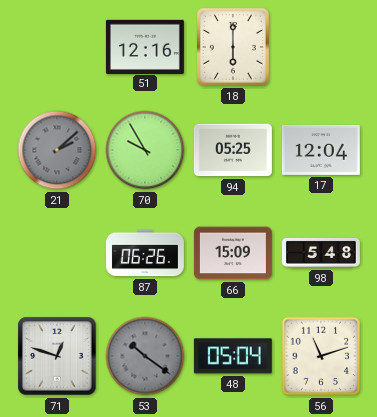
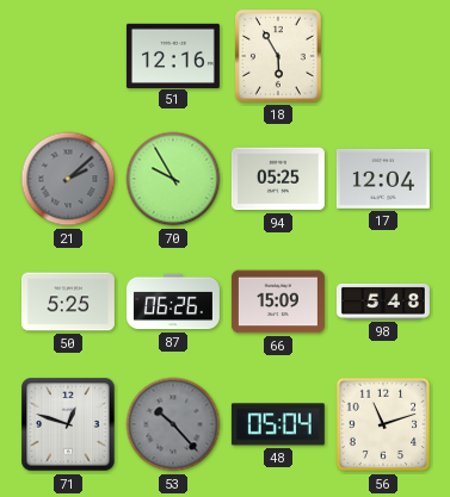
18: 6:00 -> 5:55 (278, 56)
50: none -> 5:25 (68, 302)
53: 10:21 -> 10:23 (173, 424)
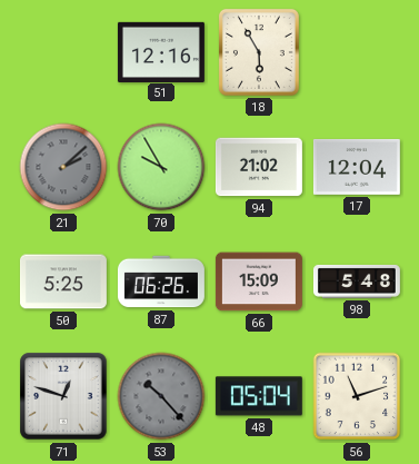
94: 05:25 -> 21:02 (259, 167)
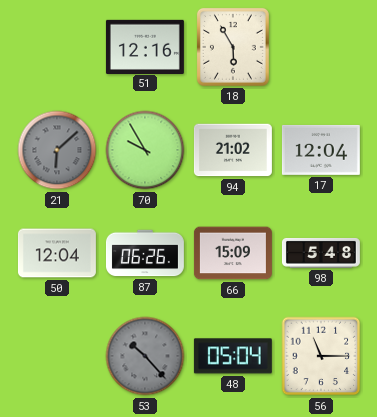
21: 2:08 -> 6:08 (57, 150)
50: 5:25 -> 12:04 (57, 253)
71: 12:48 -> none (63, 396)
56: 11:12 -> 11:15 (321, 356)
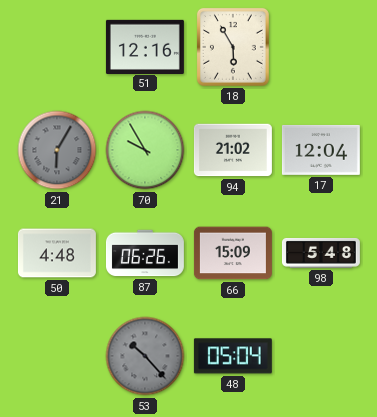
21: 6:08 -> 6:05 (57, 150)
50: 12:04 -> 4:48 (57, 253)
56: 11:15 -> none (321, 356)
